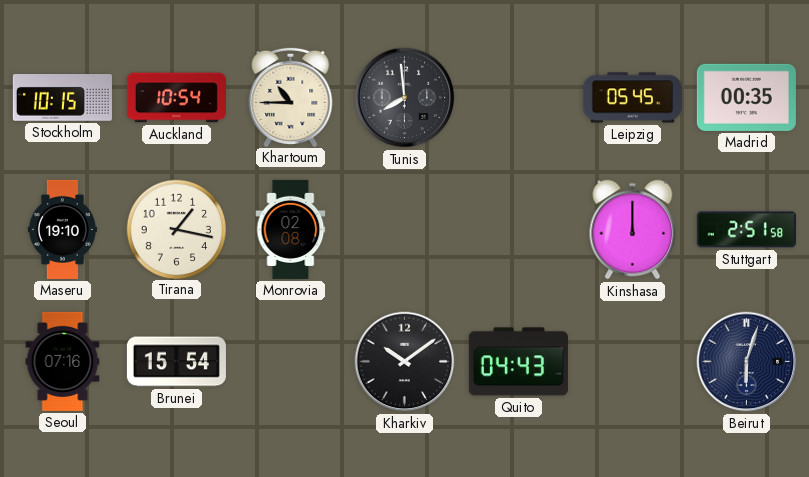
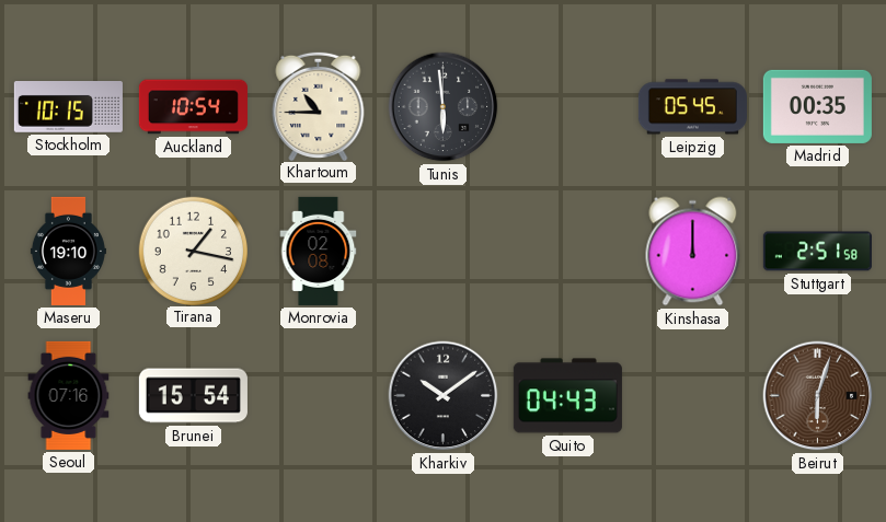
Tunis: 7:59 -> 5:59 (444, 107)
Beirut dial: navy -> brown (818, 396)
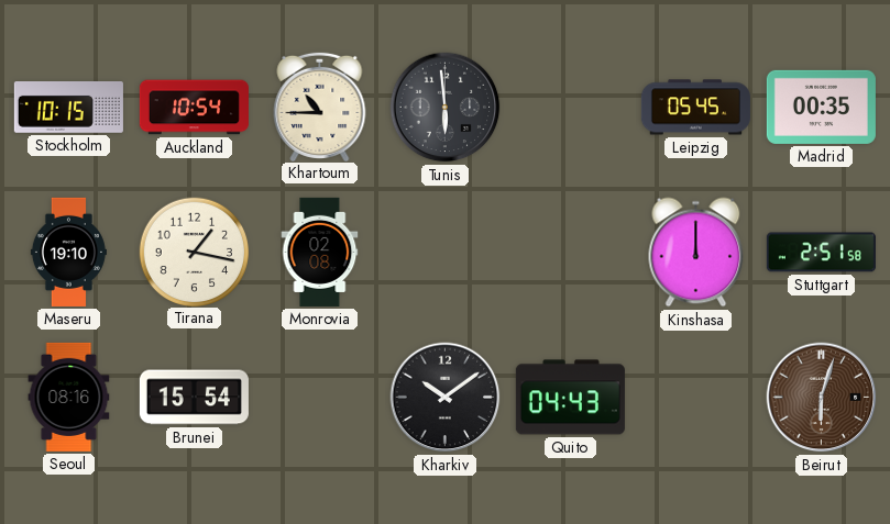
Seoul: 07:16 -> 08:16 (69, 397)
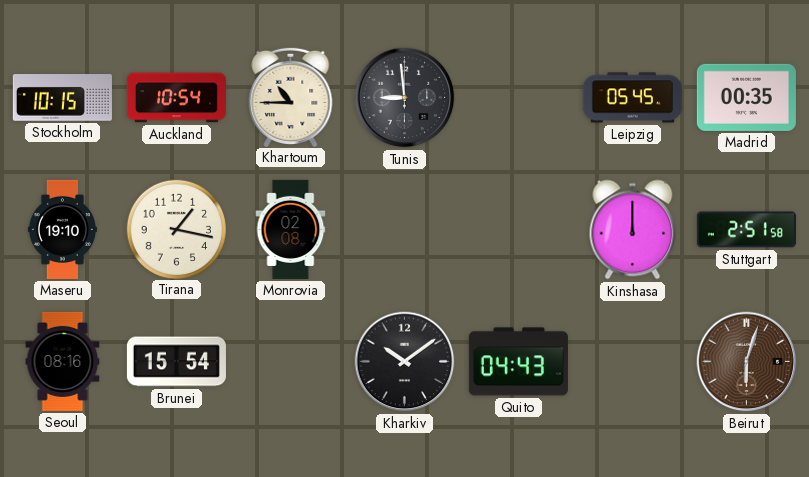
Tunis: 5:59 -> 8:59 (405, 98)
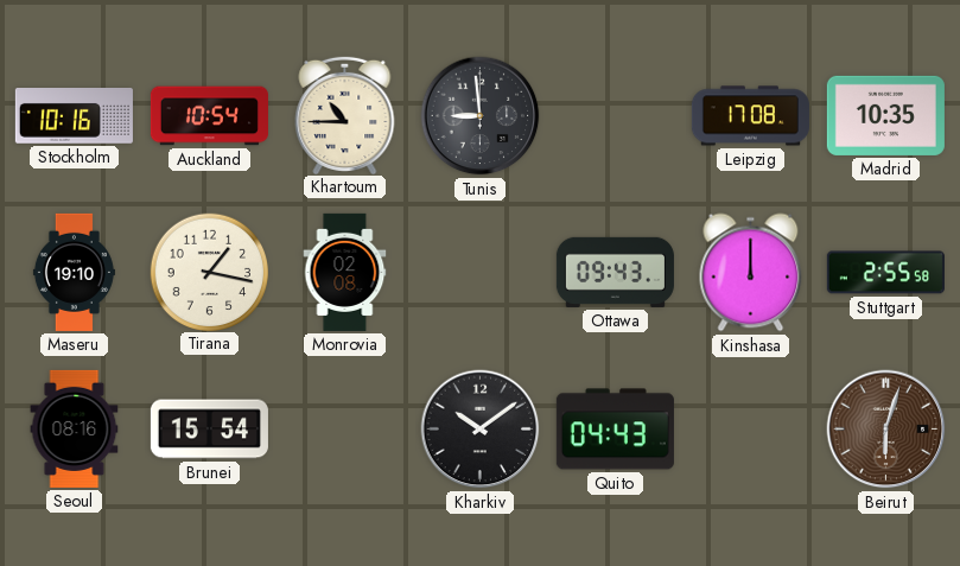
Stockholm: 10:15 -> 10:16 (74, 116)
Leipzig: 05:45 -> 17:08 (750, 116)
Madrid: 00:35 -> 10:35 (885, 115)
Ottawa: none -> 09:43 (615, 272)
Stuttgart: 2:51 -> 2:55 (885, 273)
